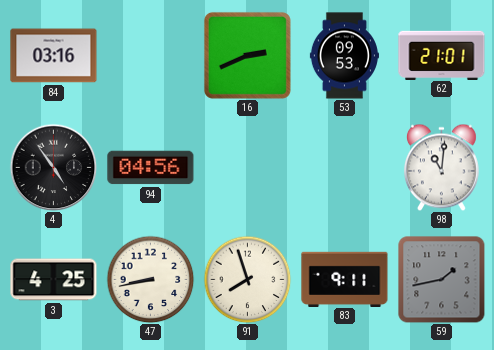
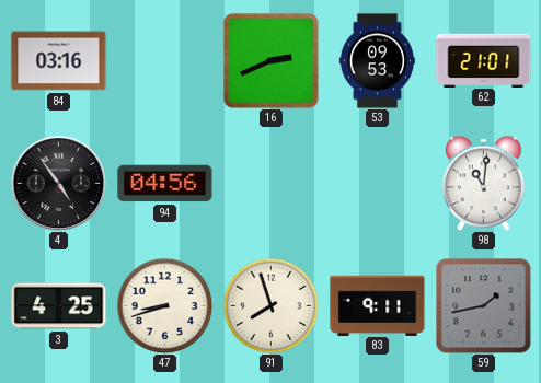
47: 8:43 -> 8:42 (164, 305)
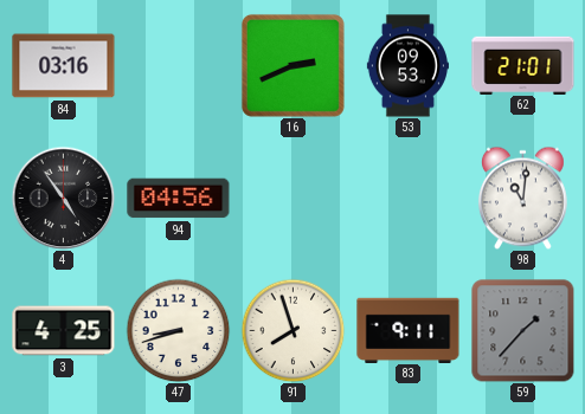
59: 1:43 -> 1:37 (523, 331)
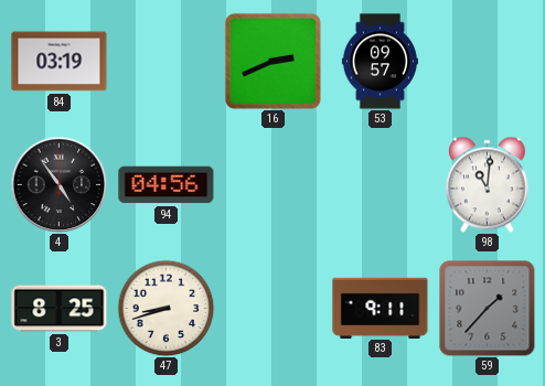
84: 03:16 -> 03:19 (60, 62)
53: 09:53 -> 09:57 (380, 62)
62: 21:01 -> none (523, 65)
3: 4:25 -> 8:25 (60, 309)
91: 7:57 -> none (292, 330)
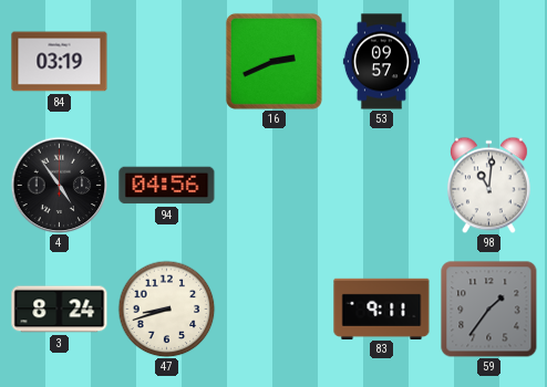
3: 8:25 -> 8:24 (60, 310)
59: 1:37 -> 1:36 (489, 310)
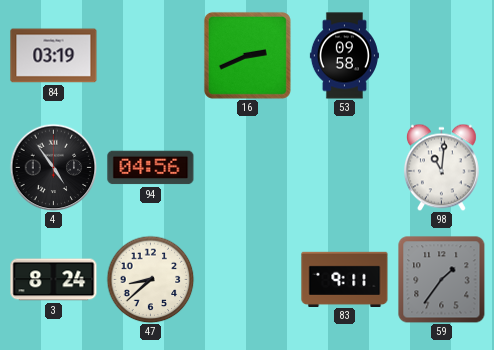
53: 09:57 -> 09:58 (344, 56)
47: 8:42 -> 8:38 (150, 279)
